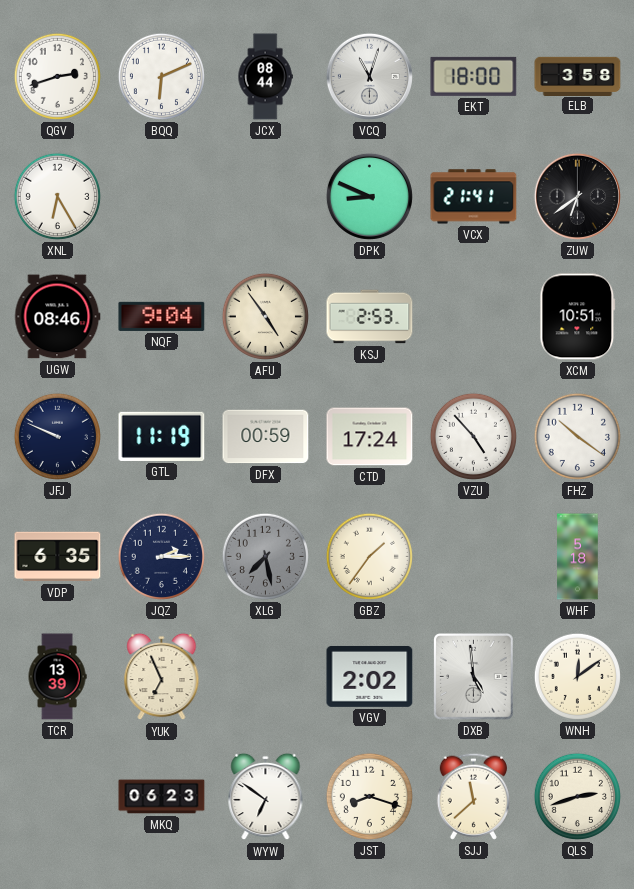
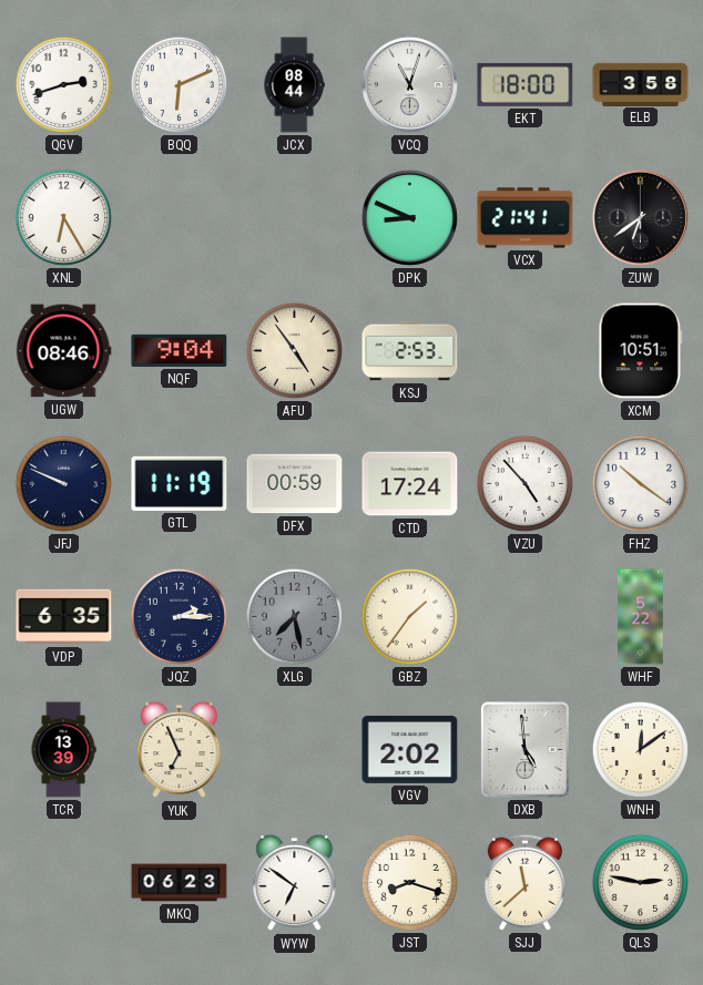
WHF: 5:18 -> 5:22 (641, 617)
QLS: 2:42 -> 2:47 (640, 882)
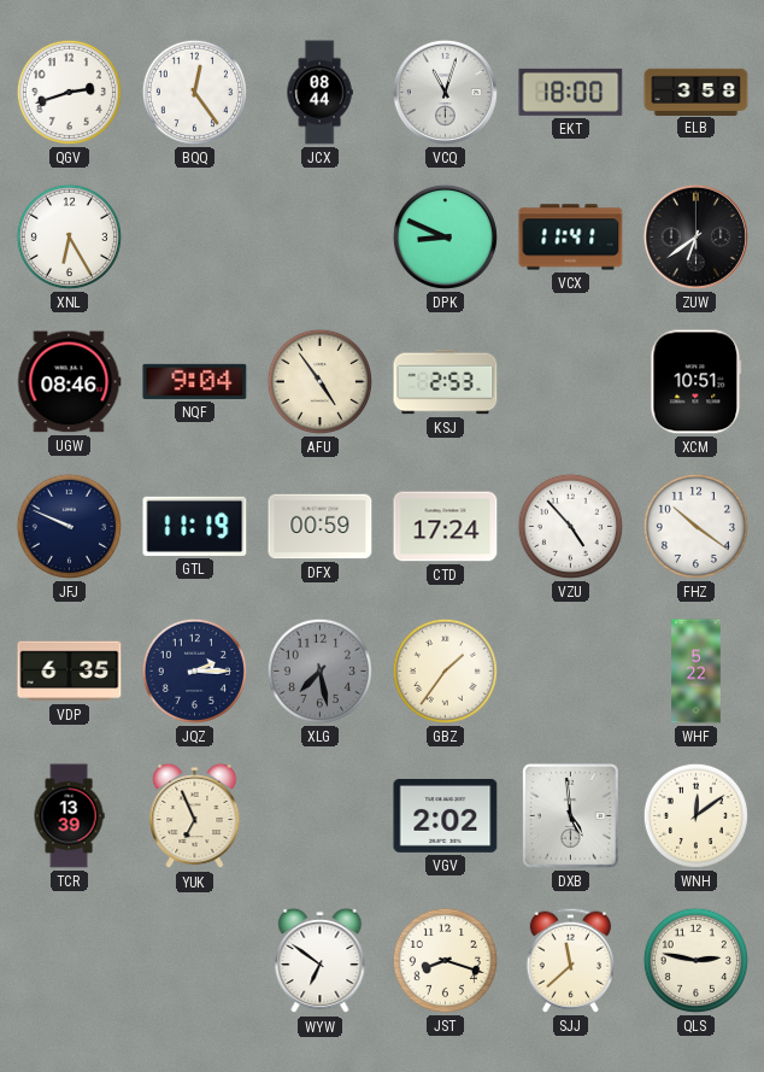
BQQ: 6:11 -> 12:24 (194, 92)
VCX: 21:41 -> 11:41 (571, 238)
MKQ: 06:23 -> none (180, 883)
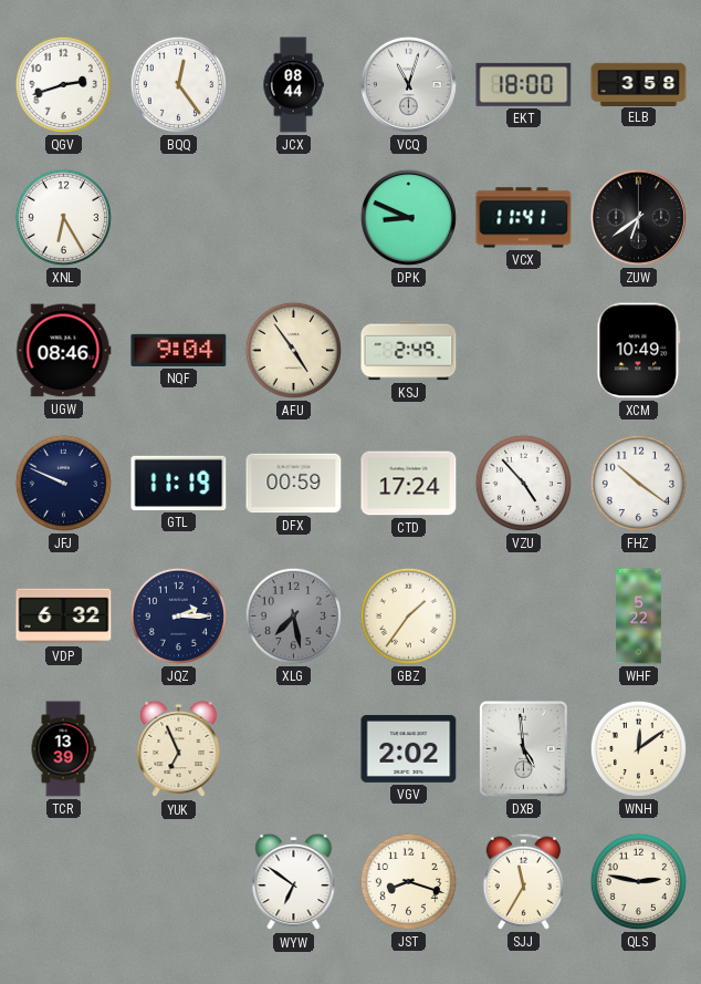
KSJ: 2:53 -> 2:49 (409, 351)
XCM: 10:51 -> 10:49 (639, 351)
VDP: 6:35 -> 6:32 (64, 617)
SJJ: 11:38 -> 11:35 (523, 881)
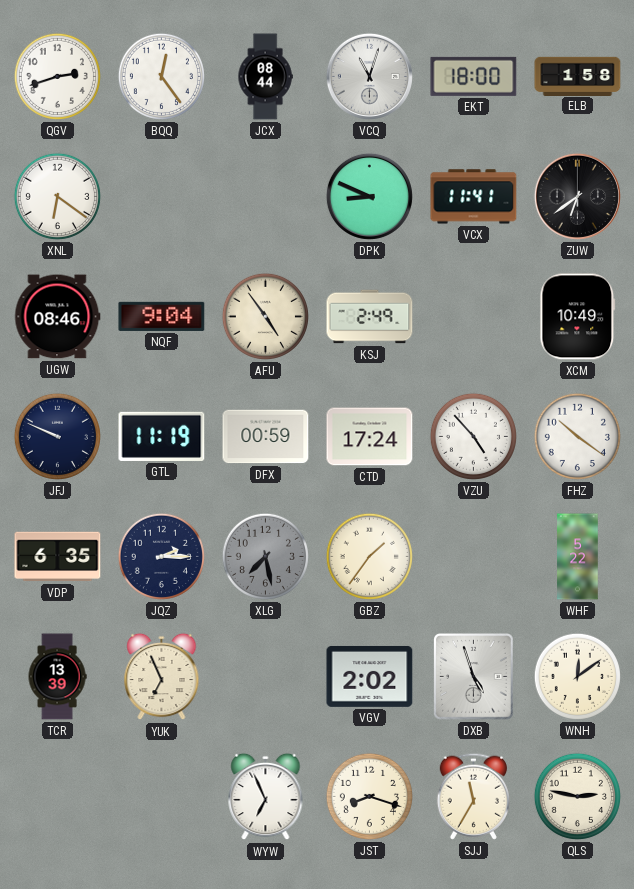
ELB: 3:58 -> 1:58 (578, 76)
XNL: 6:25 -> 6:21 (57, 196)
VDP: 6:32 -> 6:35 (58, 557)
DXB: 4:59 -> 4:57 (474, 677)
WYW: 6:51 -> 6:56 (266, 797)
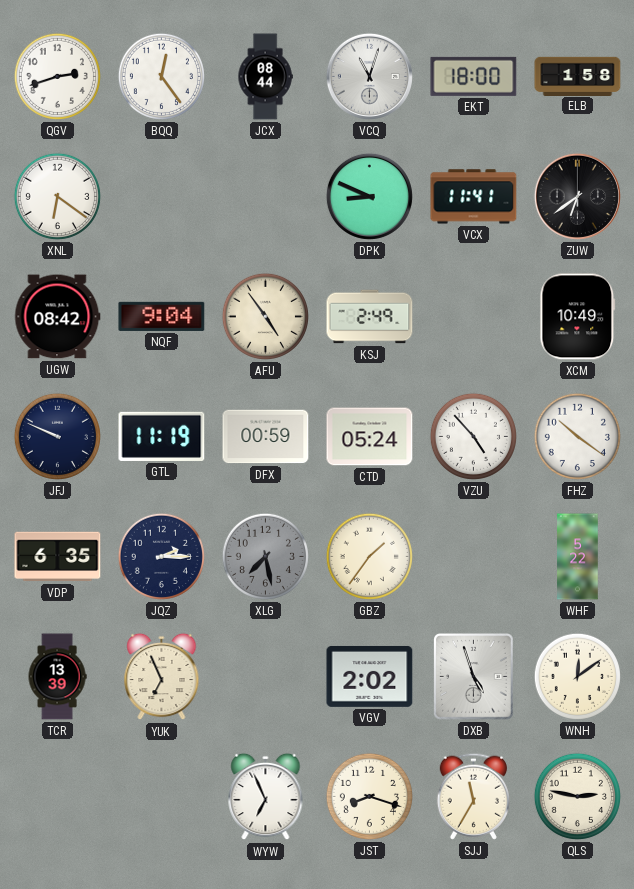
UGW: 08:46 -> 08:42 (58, 317)
CTD: 17:24 -> 05:24 (370, 437)
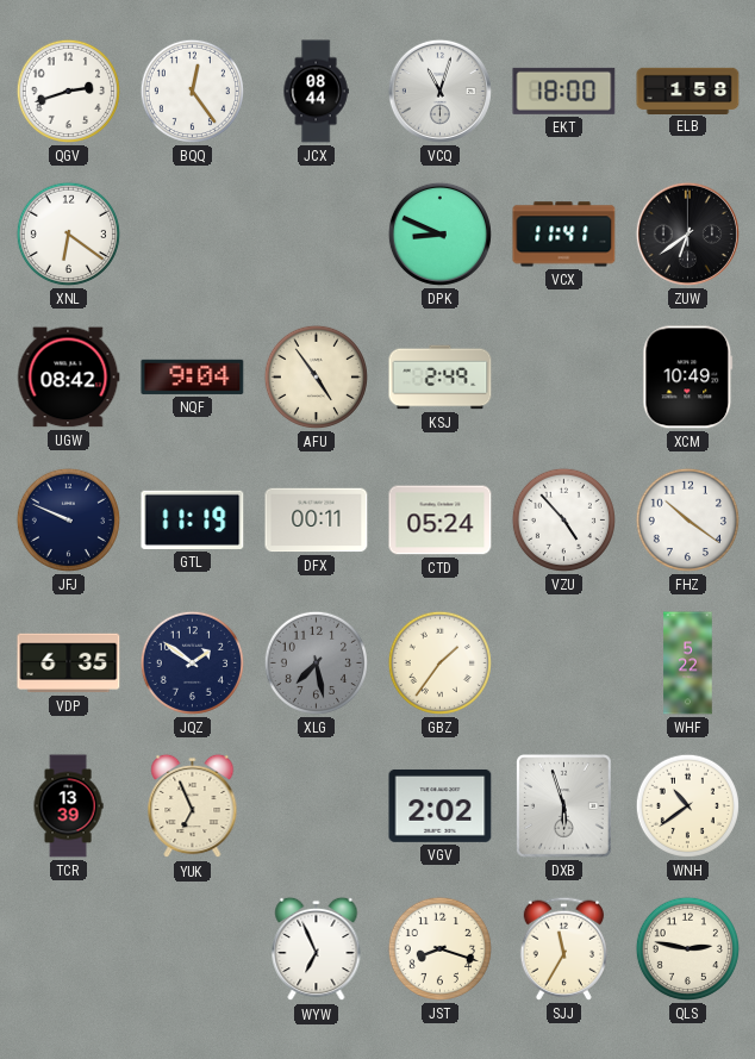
DFX: 00:59 -> 00:11 (317, 521)
JQZ: 2:15 -> 1:51 (192, 662)
DXB: 4:57 -> 5:57 (564, 806)
WNH: 12:09 -> 10:39 (687, 805)
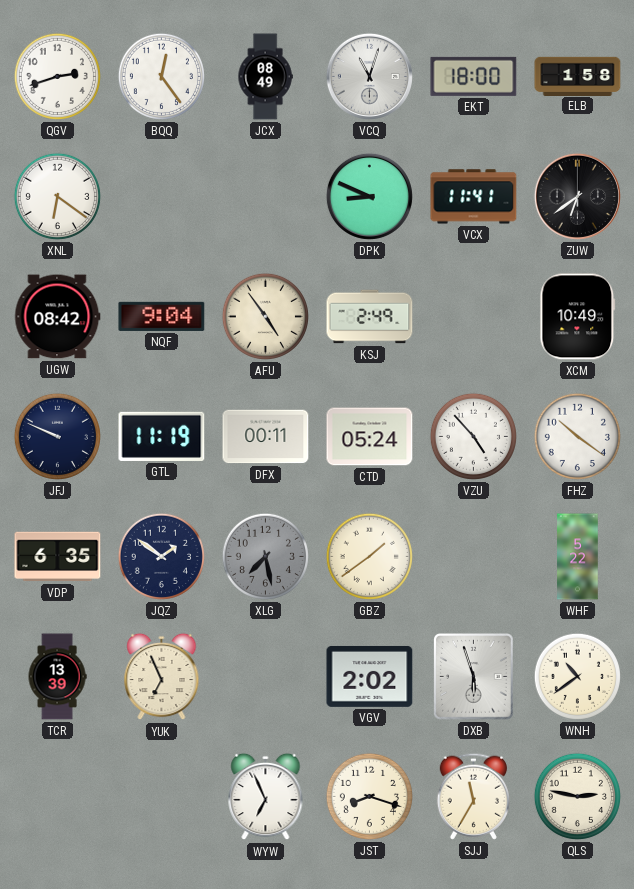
JCX: 08:44 -> 08:49 (265, 77)
GBZ: 1:36 -> 1:39 (369, 556)
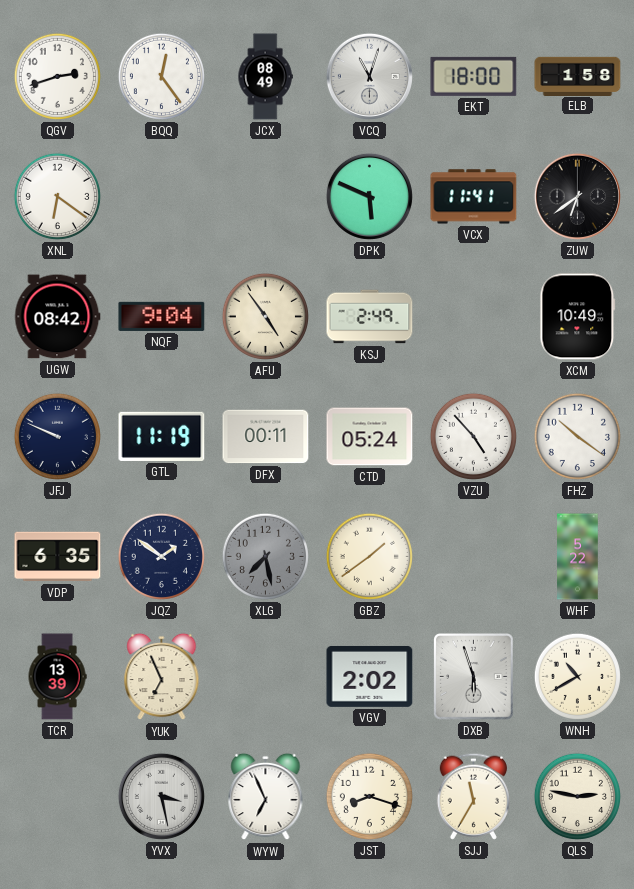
DPK: 8:49 -> 5:49 (369, 196)
WNH: 10:39 -> 10:40 (577, 676)
YVX: none -> 3:28 (161, 796)
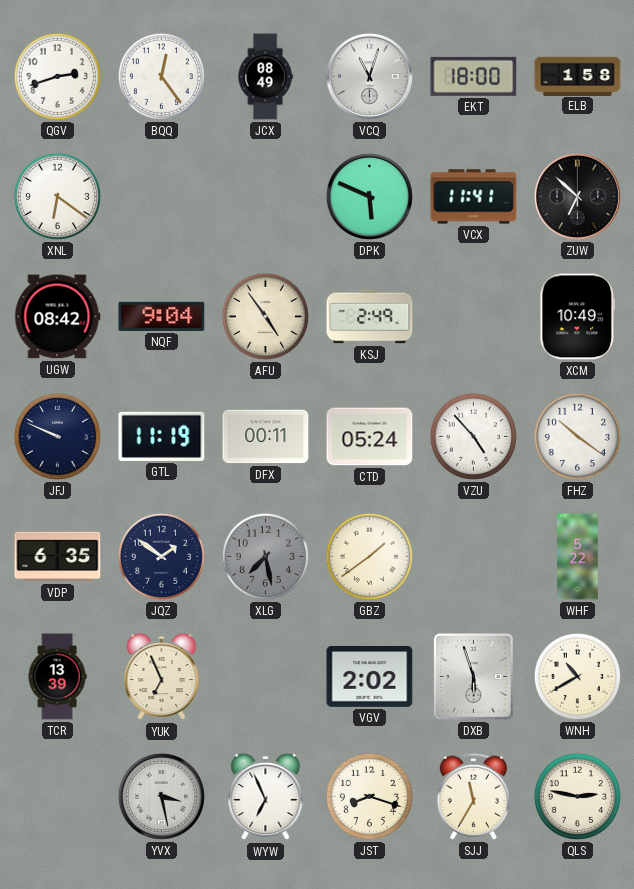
ZUW: 6:39 -> 6:52 (577, 196)
